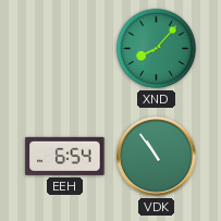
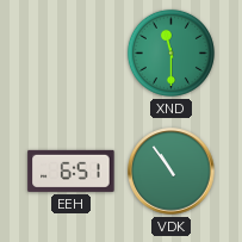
XND: 8:07 -> 11:30 (170, 52)
EEH: 6:54 -> 6:51 (72, 170)
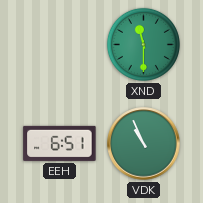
VDK: 10:54 -> 10:56 (144, 144)
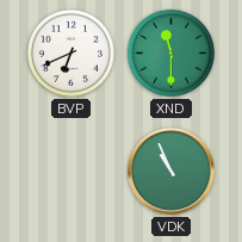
BVP: none -> 6:41 (70, 52)
EEH: 6:51 -> none (60, 143)
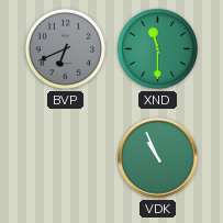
BVP dial: white -> grey (65, 48)
